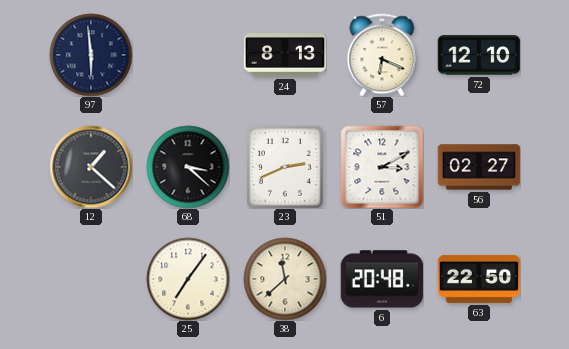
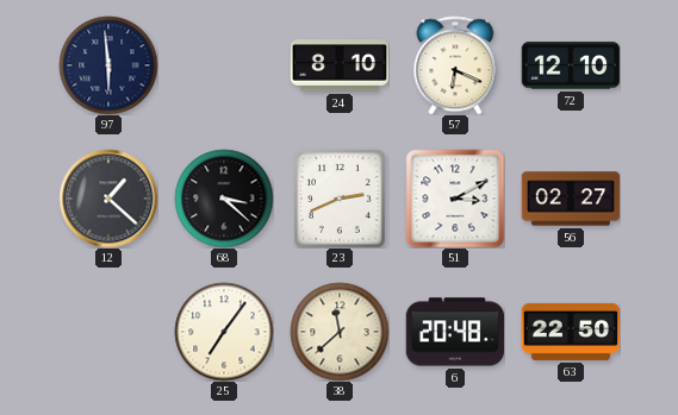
24: 8:13 -> 8:10 (340, 65)
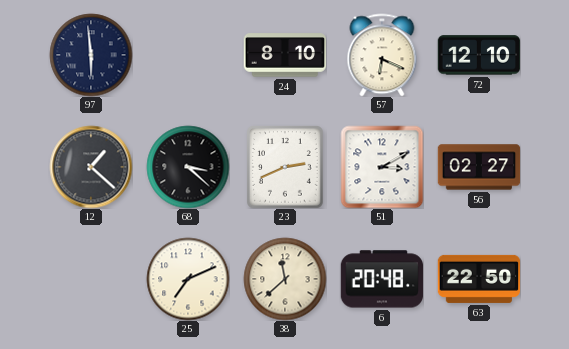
25: 7:06 -> 7:11 (188, 279)
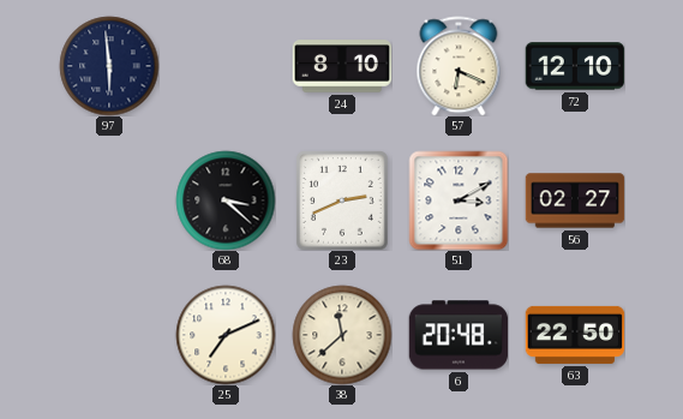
12: 1:22 -> none (91, 167)
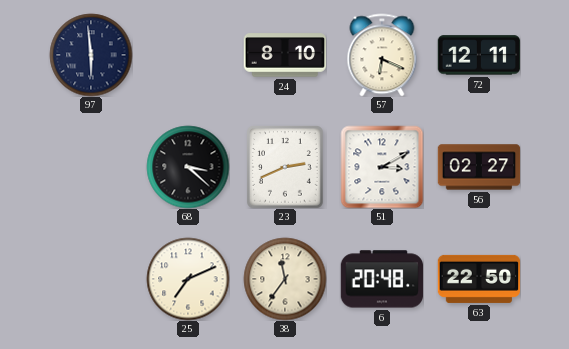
72: 12:10 -> 12:11 (479, 55)
38: 11:38 -> 11:36 (285, 279)
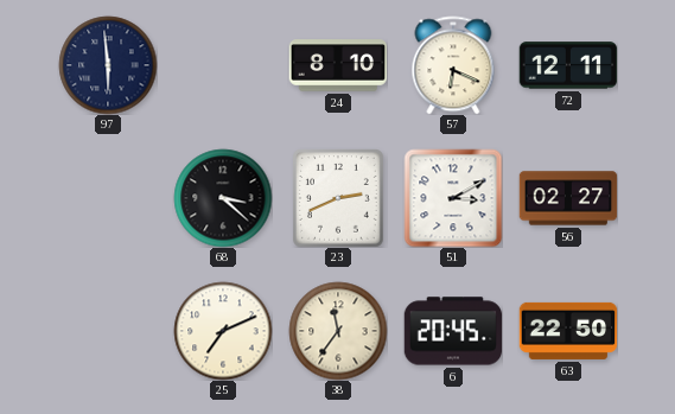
6: 20:48 -> 20:45 (453, 331)
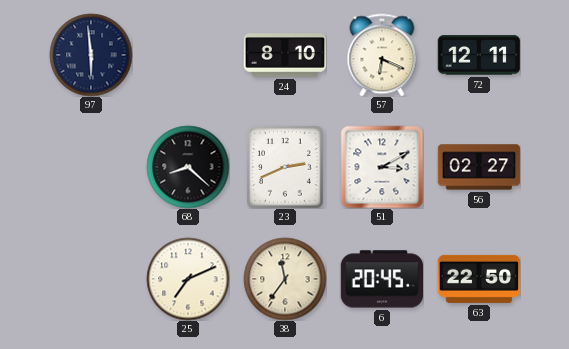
68: 3:22 -> 8:22 (188, 167)
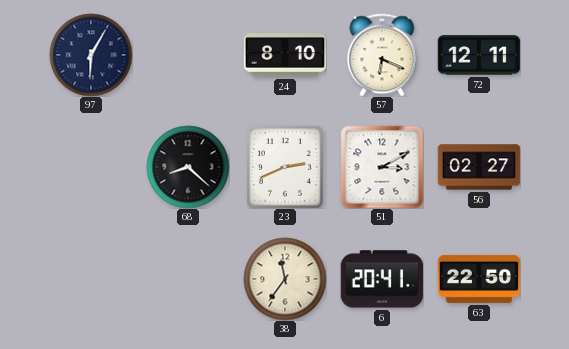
97: 5:59 -> 6:05 (91, 55)
25: 7:11 -> none (188, 279)
6: 20:45 -> 20:41 (382, 279)
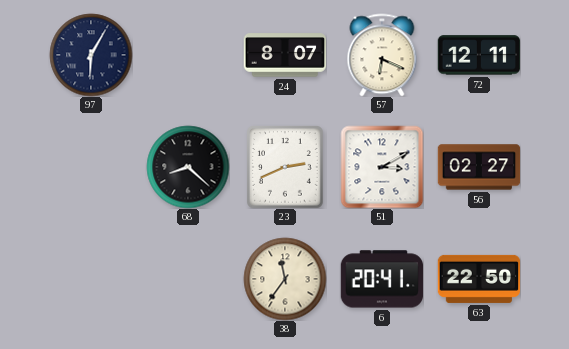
24: 8:10 -> 8:07 (285, 55)
